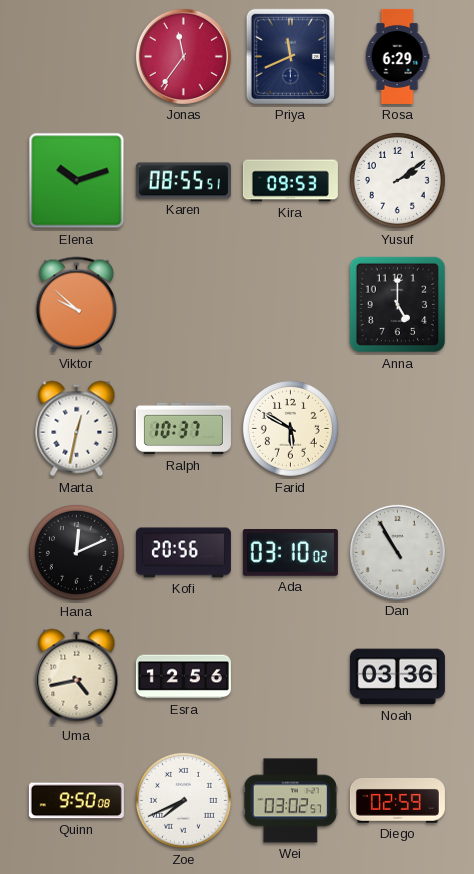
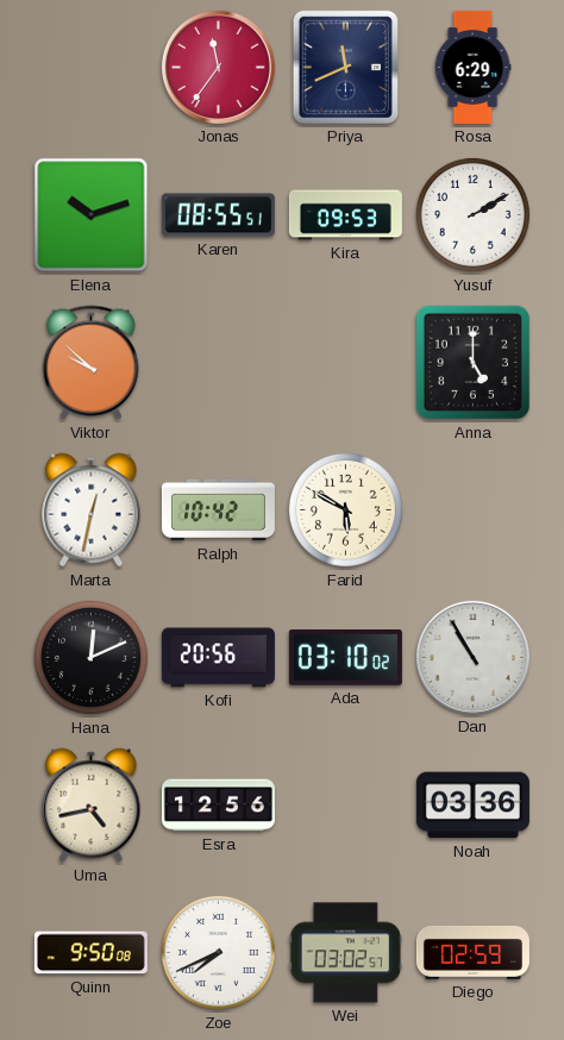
Yusuf: 2:09 -> 2:10 (472, 214)
Ralph: 10:37 -> 10:42 (218, 510)
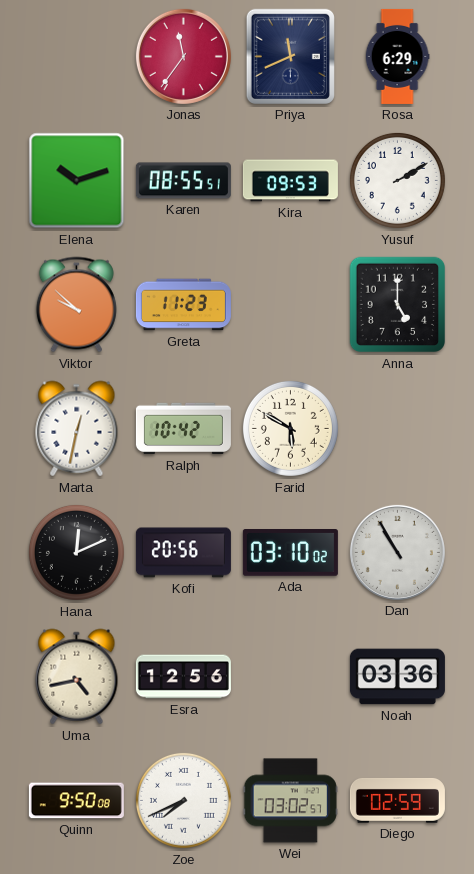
Greta: none -> 11:23 (183, 305)
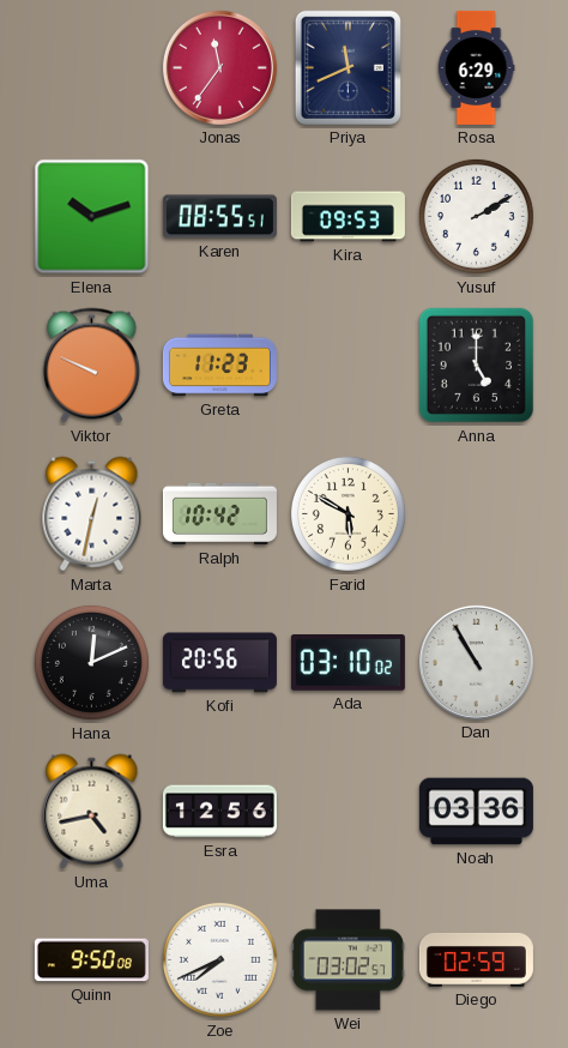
Viktor: 9:52 -> 9:49 (91, 366)
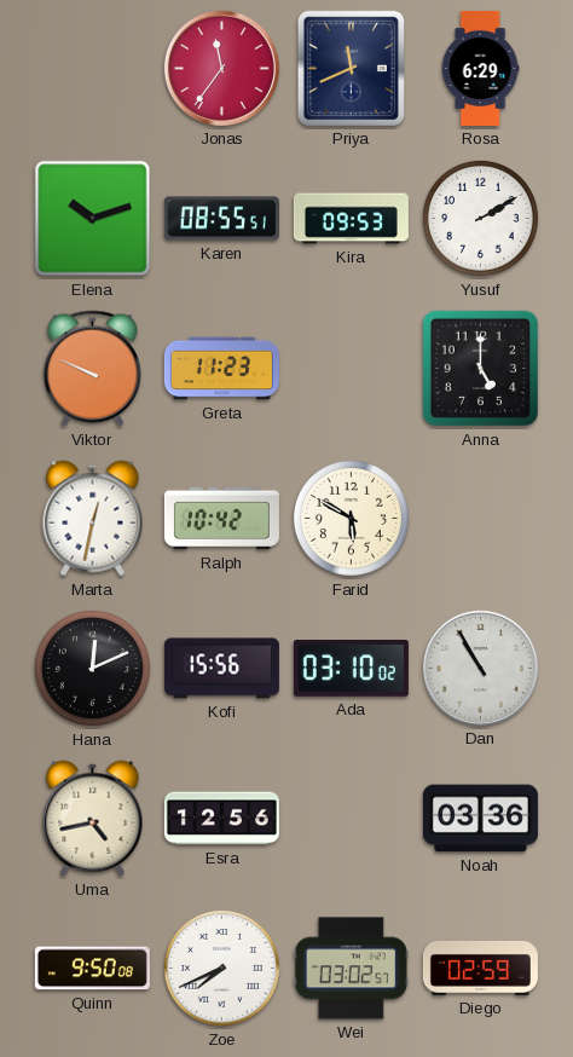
Kofi: 20:56 -> 15:56 (221, 669)
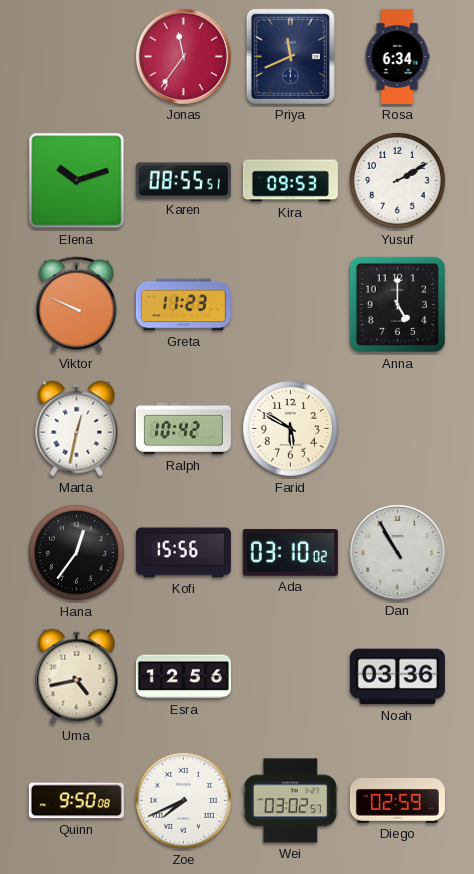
Rosa: 6:29 -> 6:34 (397, 56)
Hana: 12:11 -> 12:36 (76, 552)
